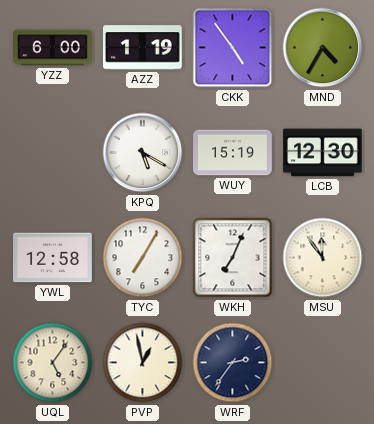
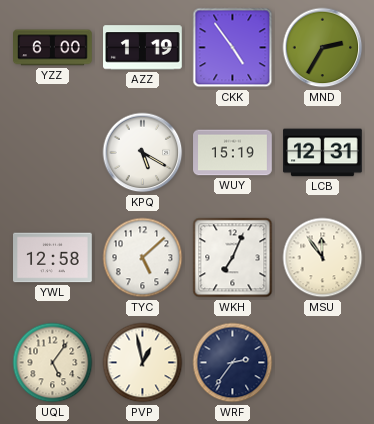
MND: 4:35 -> 2:35 (323, 48)
LCB: 12:30 -> 12:31 (323, 153)
TYC: 7:05 -> 5:08 (143, 258)
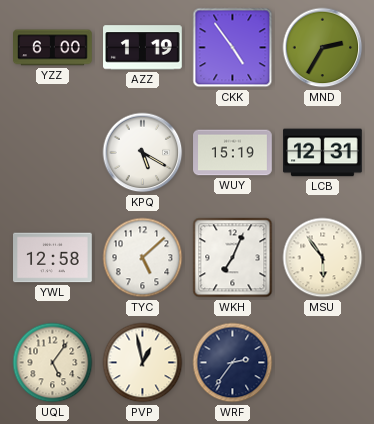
MSU: 11:54 -> 5:54 (323, 258)
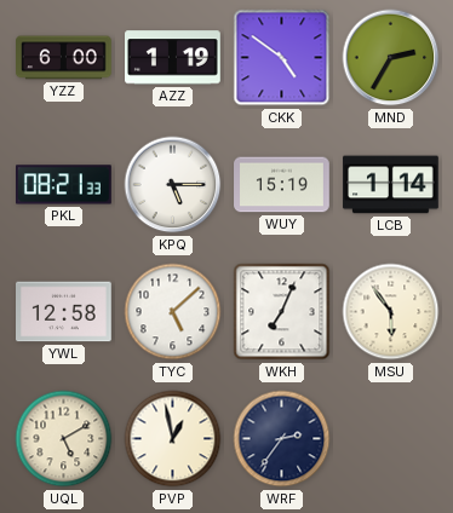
CKK: 4:54 -> 4:51 (282, 58)
PKL: none -> 08:21 (64, 185)
KPQ: 5:20 -> 5:15 (173, 185)
LCB: 12:31 -> 1:14 (391, 185)
UQL: 5:06 -> 5:10 (64, 439)
